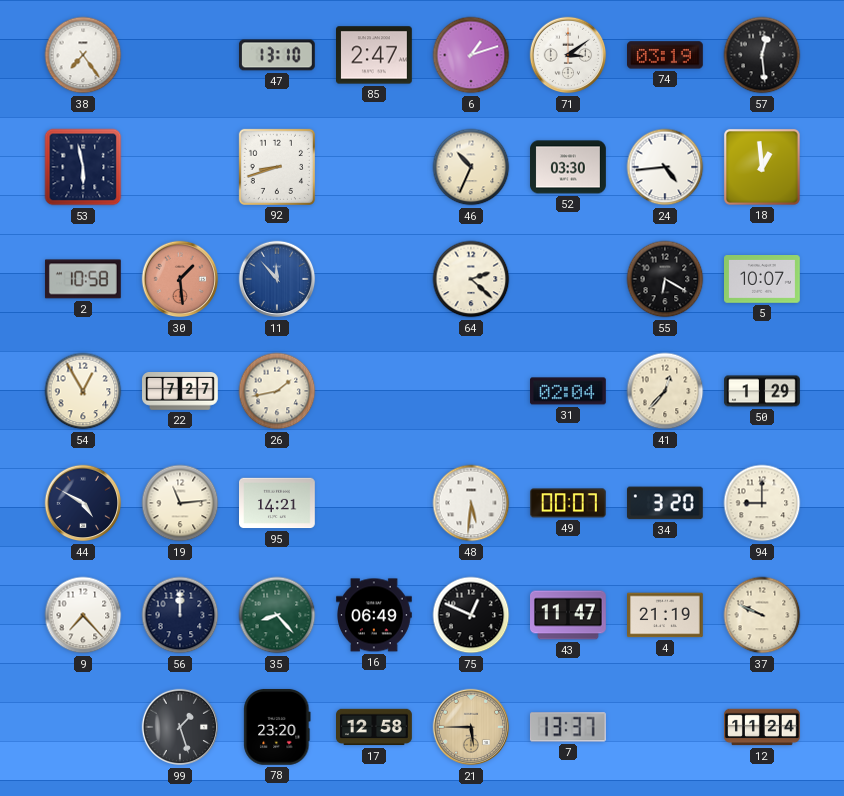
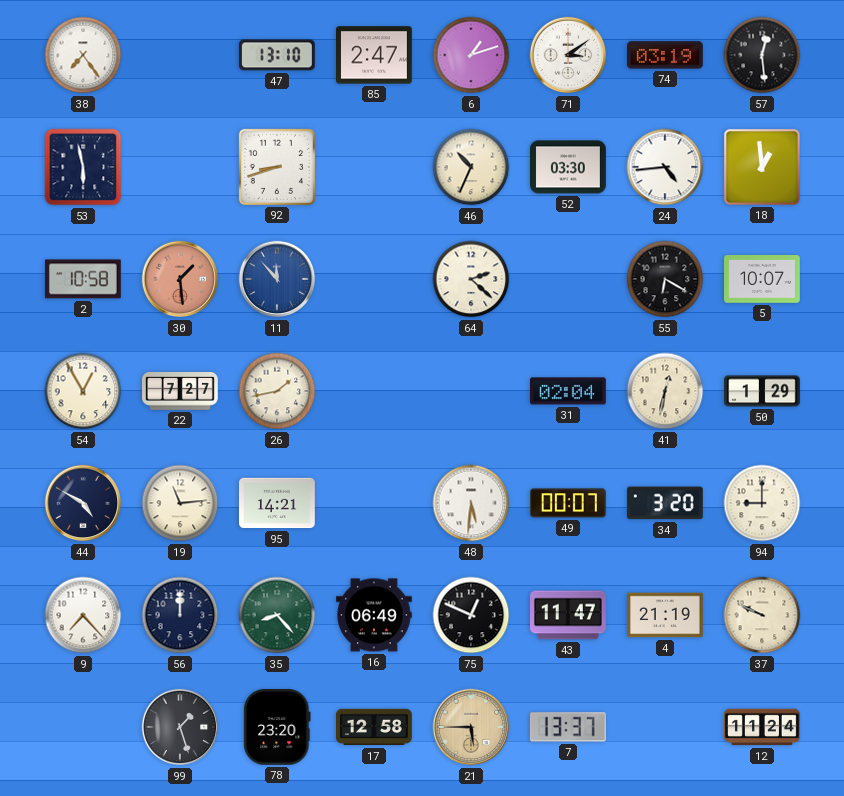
41: 12:37 -> 12:32 (665, 391)
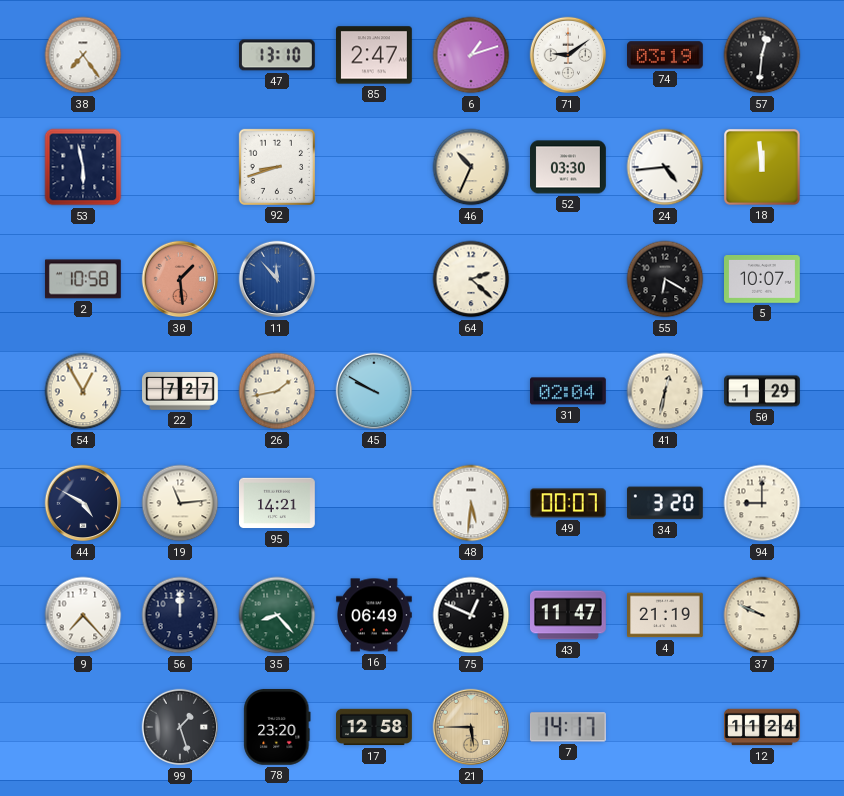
71: 3:09 -> 9:09 (568, 55)
57: 12:29 -> 12:31 (762, 55)
18: 12:59 -> 11:59 (762, 167)
45: none -> 9:50 (374, 391)
7: 13:37 -> 14:17 (568, 727)
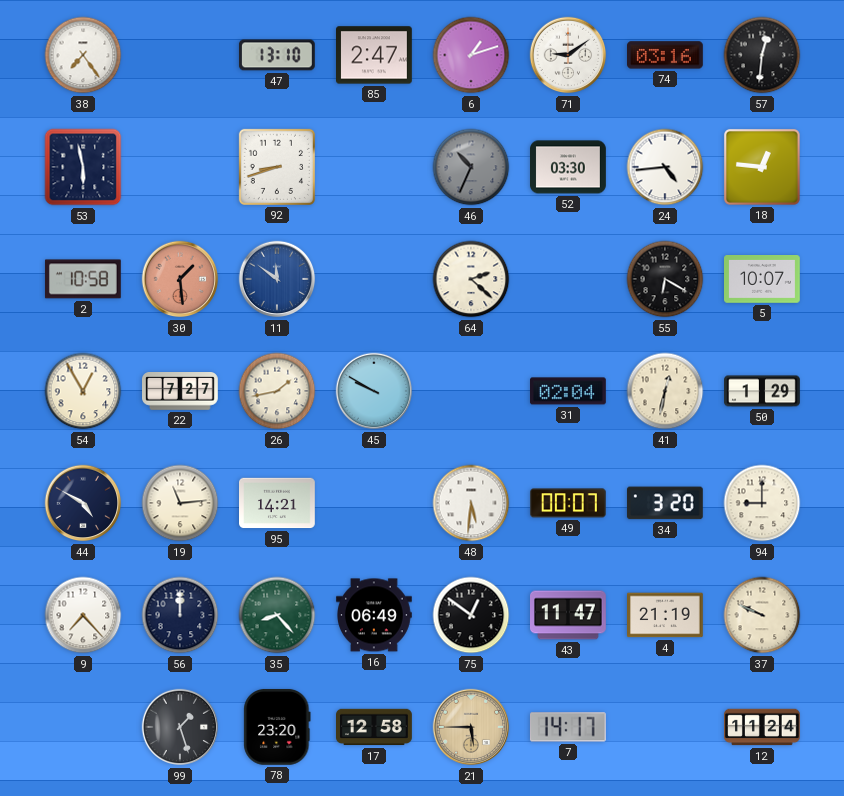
74: 03:19 -> 03:16 (666, 55)
46 dial: cream -> grey (471, 167)
18: 11:59 -> 12:46 (762, 167)
11: 11:53 -> 11:51 (277, 279)
75: 12:49 -> 12:51 (471, 615)
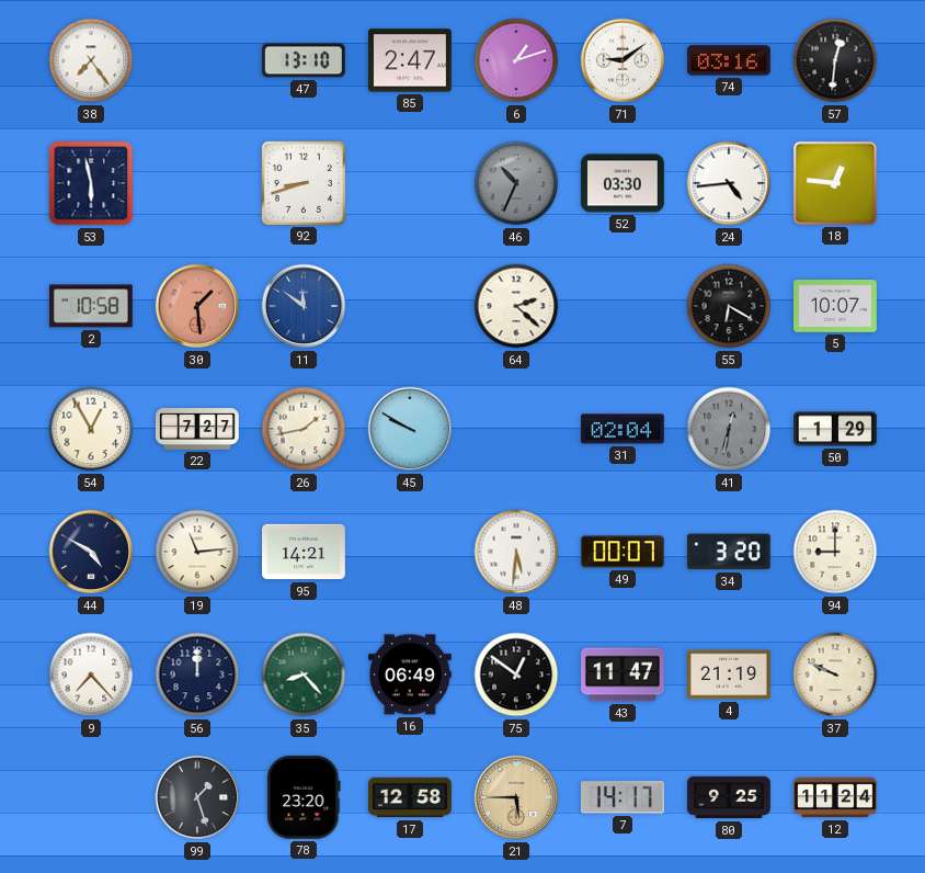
41 dial: cream -> grey (729, 429)
80: none -> 9:25 (729, 797)
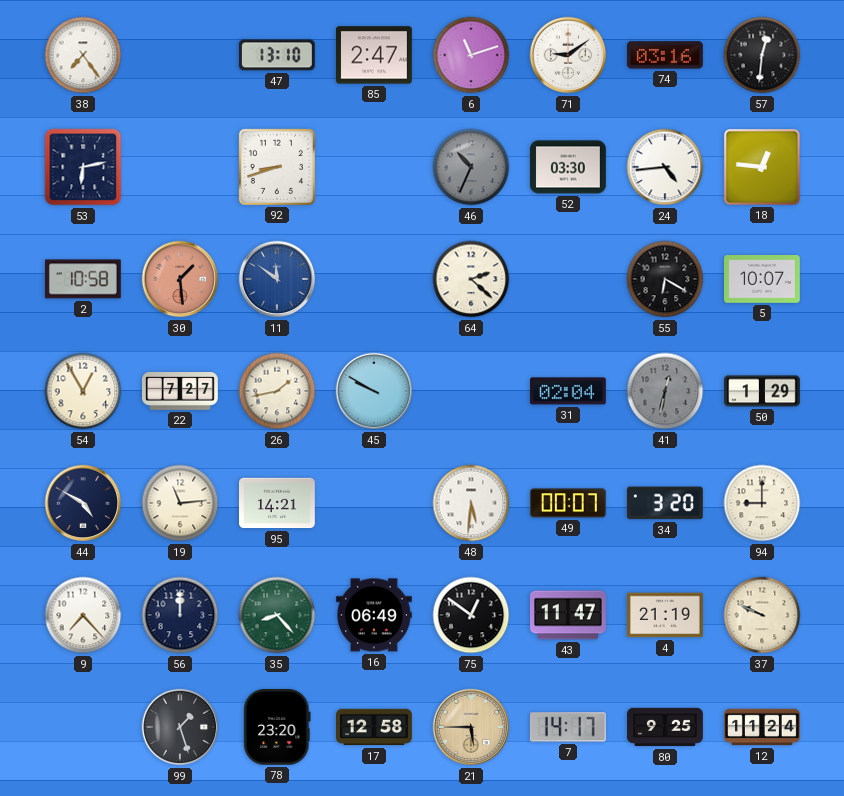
6: 1:12 -> 11:12 (471, 55)
53: 5:58 -> 6:13 (83, 167)
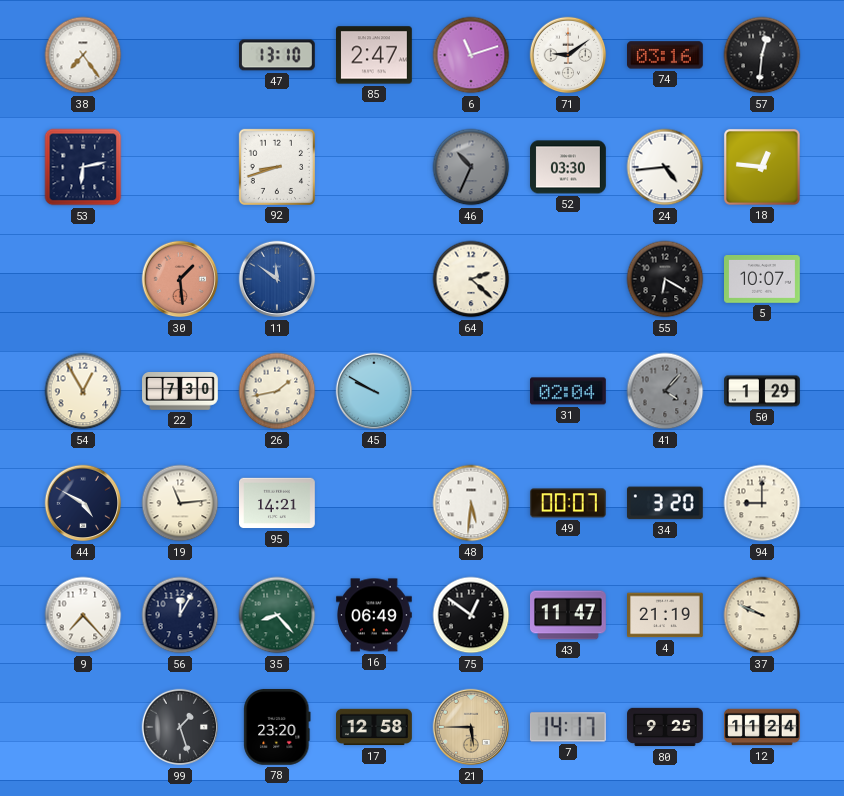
2: 10:58 -> none (83, 279)
22: 7:27 -> 7:30 (181, 392)
41: 12:32 -> 4:07 (665, 391)
56: 12:00 -> 12:05 (180, 615)
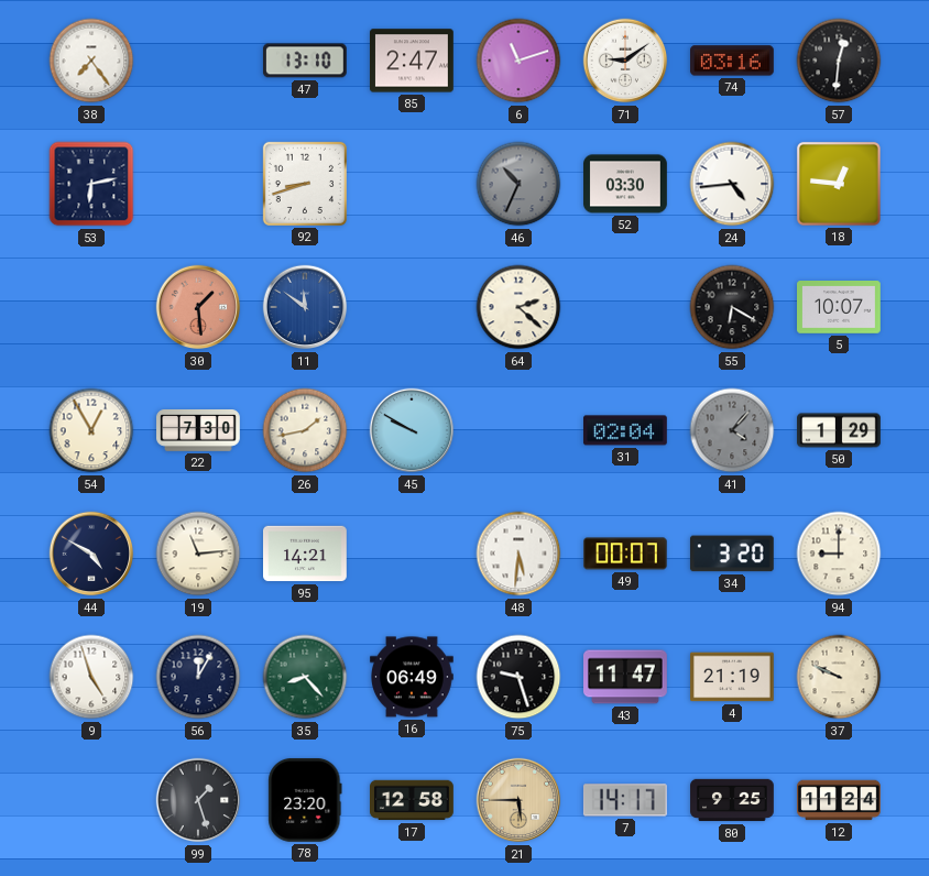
9: 7:23 -> 4:57 (91, 677)
75: 12:51 -> 9:27 (518, 677)
